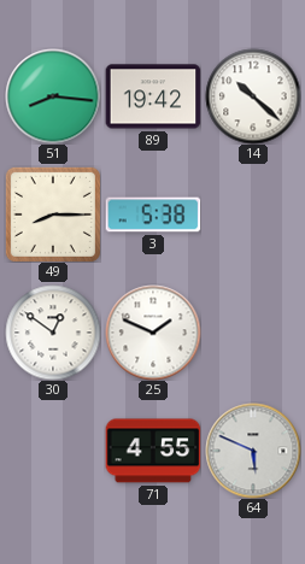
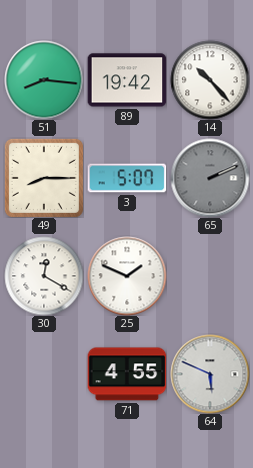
14: 10:22 -> 10:23 (210, 80)
3: 5:38 -> 5:07 (127, 178)
65: none -> 2:11 (210, 178)
30: 12:51 -> 12:20 (44, 276)
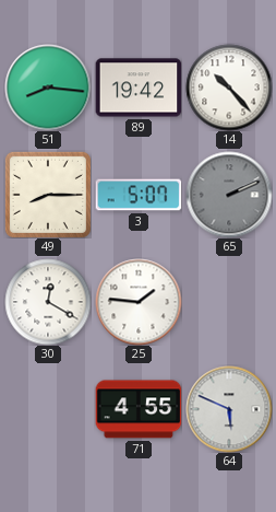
25: 1:49 -> 1:46 (139, 302)
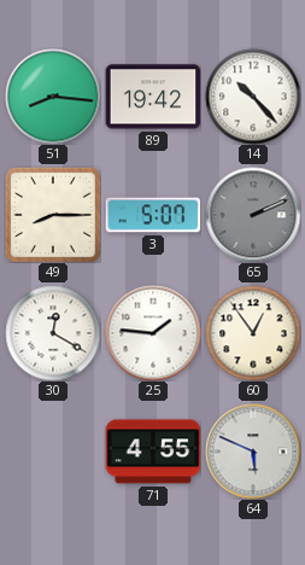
60: none -> 12:54 (253, 333)
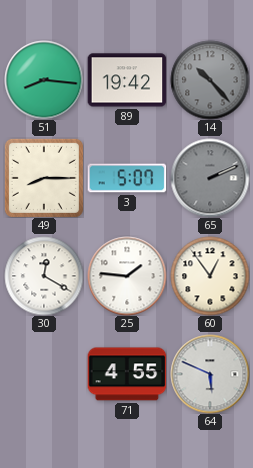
14 dial: white -> grey (210, 80)
